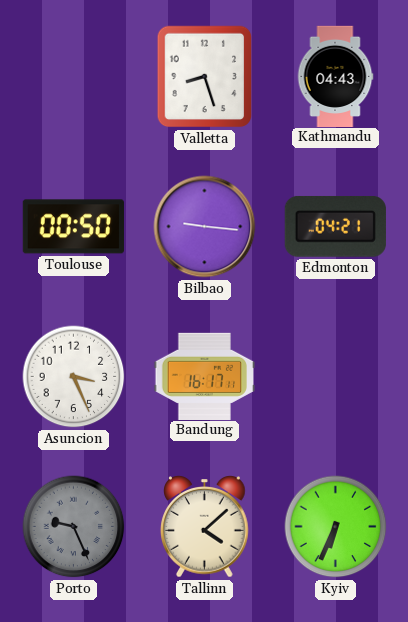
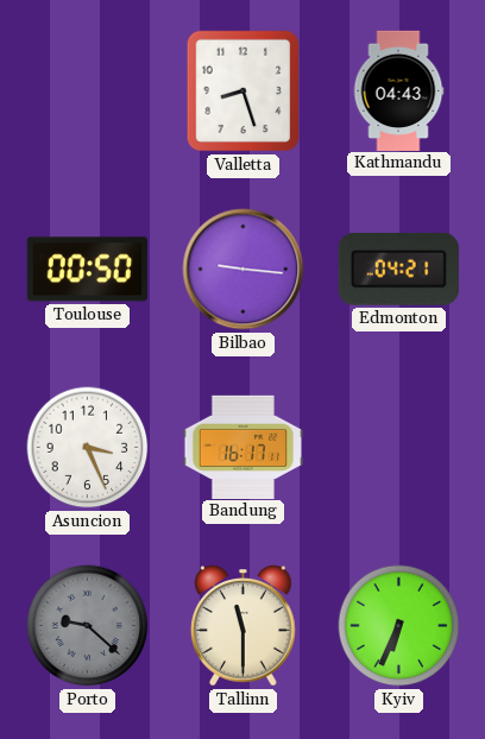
Porto: 9:26 -> 9:22 (88, 626)
Tallinn: 4:08 -> 11:30 (244, 626)
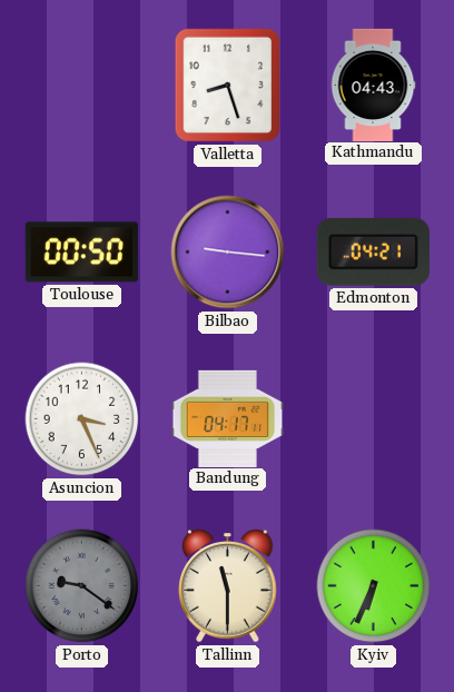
Bandung: 16:17 -> 04:17 (227, 418)
Porto: 9:22 -> 9:21 (82, 586)
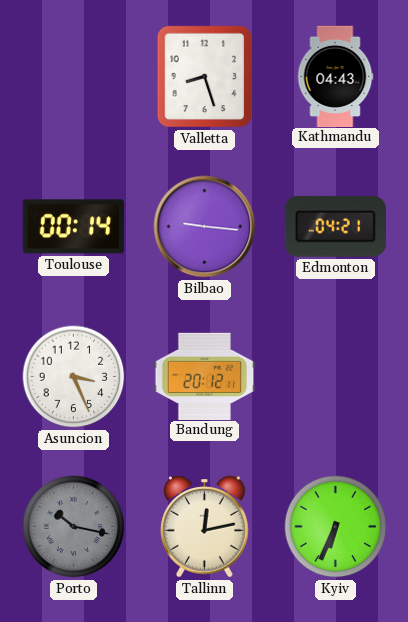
Toulouse: 00:50 -> 00:14 (73, 227)
Bandung: 04:17 -> 20:12 (204, 376)
Porto: 9:21 -> 10:17 (74, 527)
Tallinn: 11:30 -> 12:13 (205, 527)
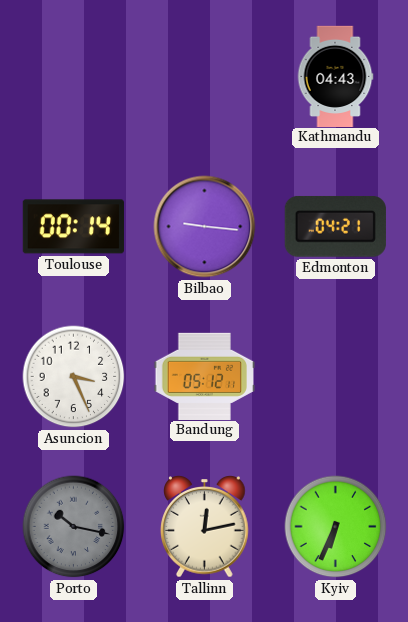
Valletta: 8:27 -> none (205, 77)
Bandung: 20:12 -> 05:12 (204, 376)
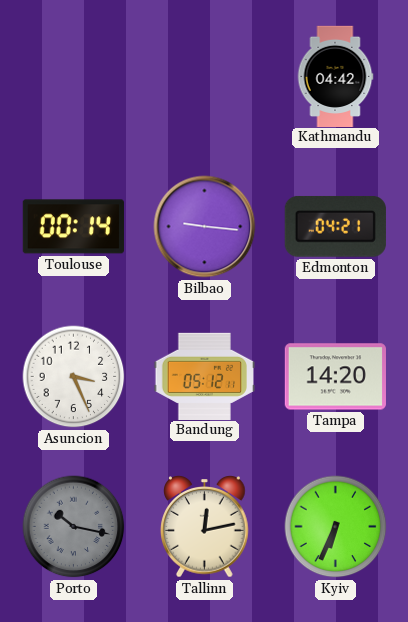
Kathmandu: 04:43 -> 04:42 (335, 76)
Tampa: none -> 14:20 (335, 377)
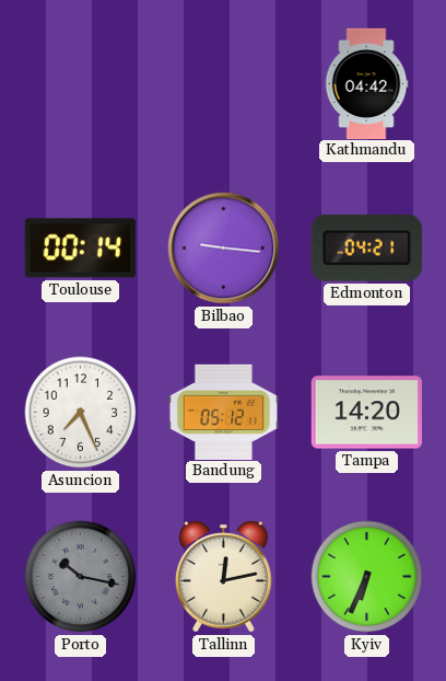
Asuncion: 3:26 -> 7:26 (81, 413)
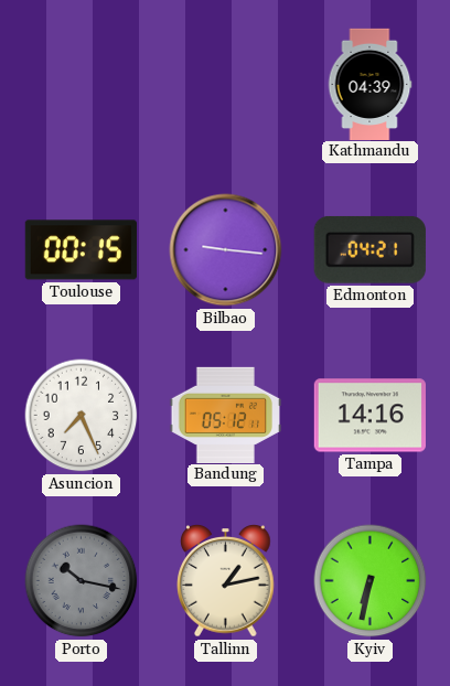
Kathmandu: 04:42 -> 04:39 (369, 84)
Toulouse: 00:14 -> 00:15 (81, 250)
Tampa: 14:20 -> 14:16 (369, 416)
Tallinn: 12:13 -> 1:13 (226, 581)
Kyiv: 6:34 -> 6:32 (371, 581)
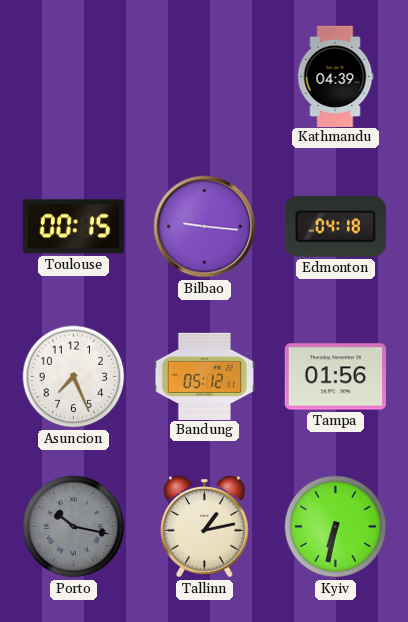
Edmonton: 04:21 -> 04:18 (335, 226)
Tampa: 14:16 -> 01:56 (335, 377)
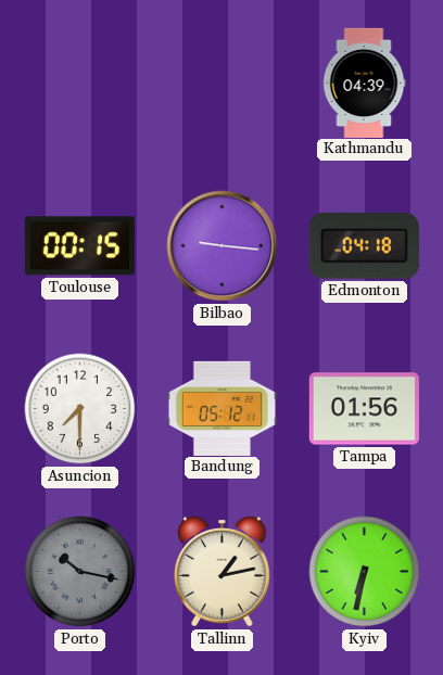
Asuncion: 7:26 -> 7:30 (80, 409)
